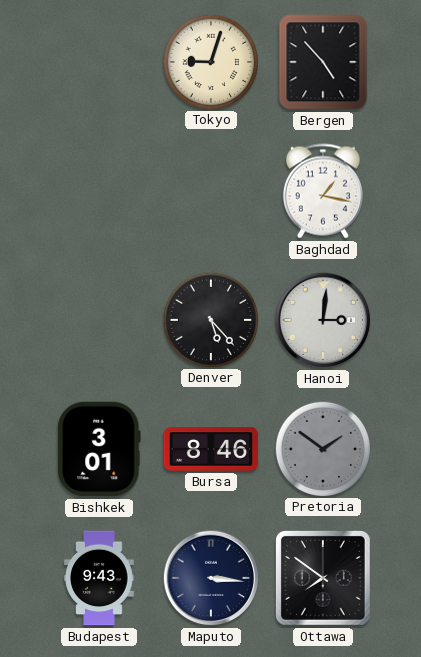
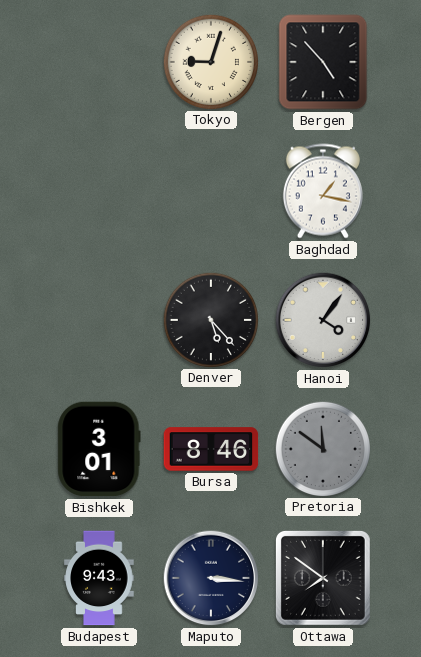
Hanoi: 3:01 -> 4:06 (323, 320)
Pretoria: 1:51 -> 11:51 (322, 448)
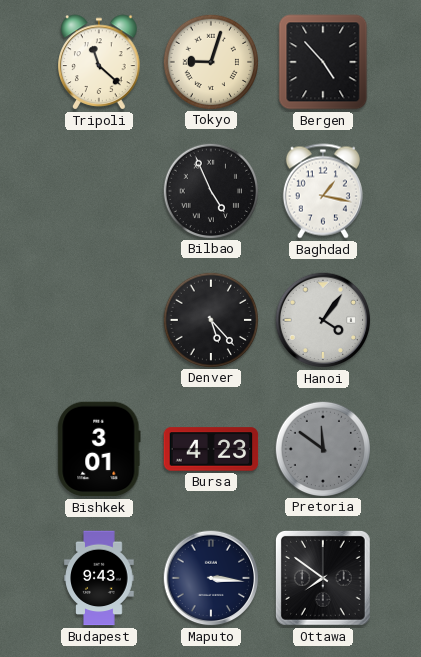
Tripoli: none -> 11:22 (99, 62)
Bilbao: none -> 4:56 (210, 190)
Bursa: 8:46 -> 4:23 (211, 449)
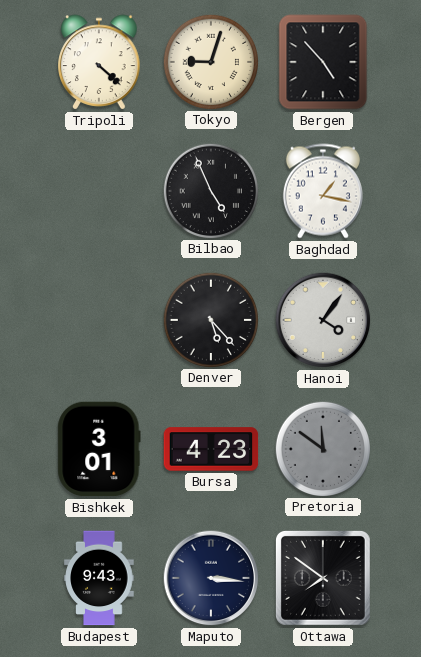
Tripoli: 11:22 -> 4:22 (99, 62)
